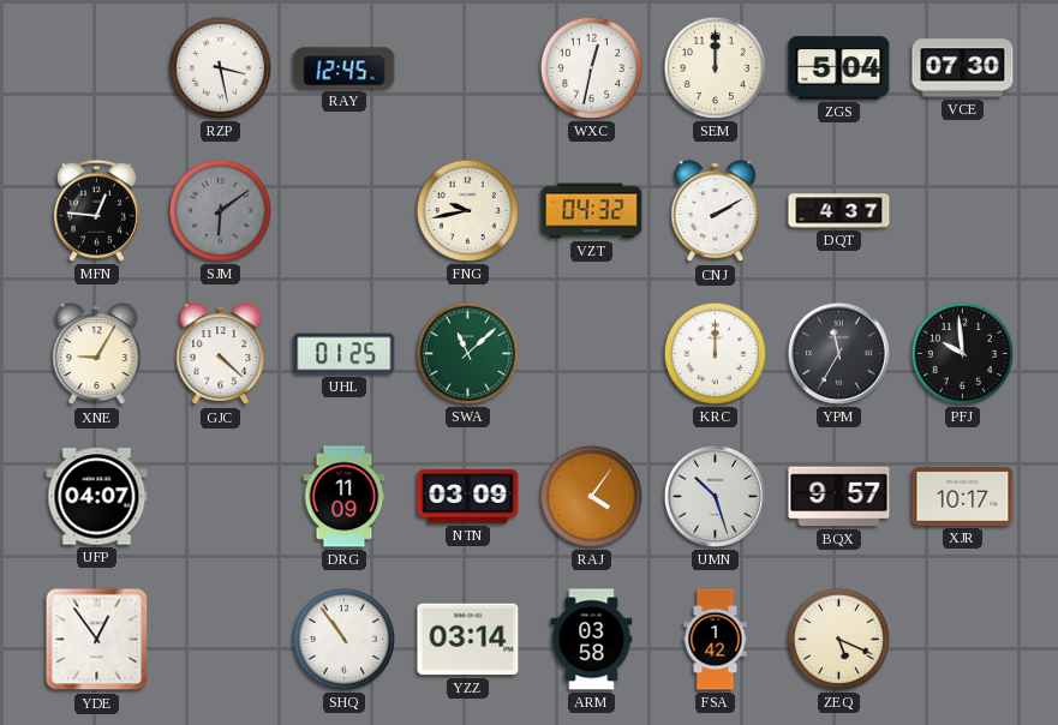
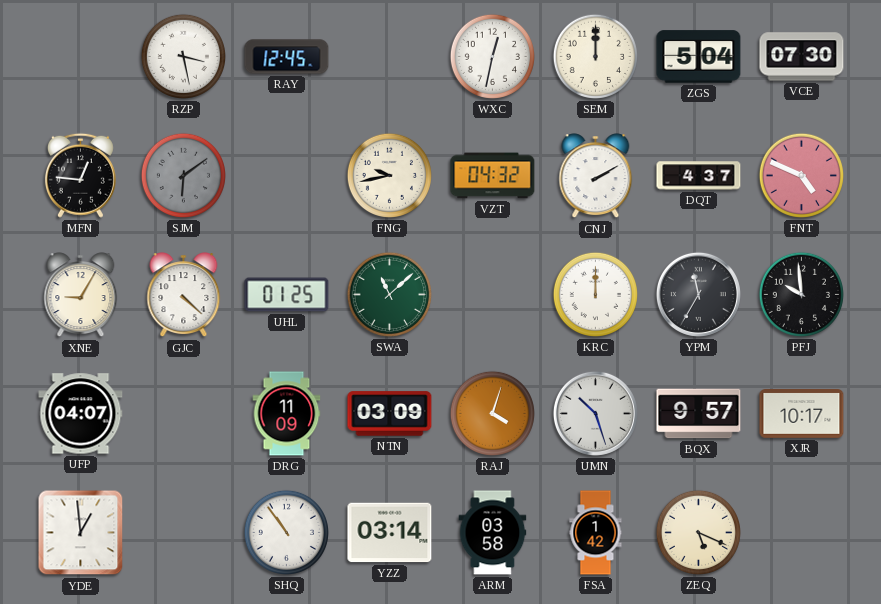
FNT: none -> 4:49 (801, 175)
RAJ: 4:06 -> 4:03 (492, 413)
YDE: 12:54 -> 12:59 (81, 533)
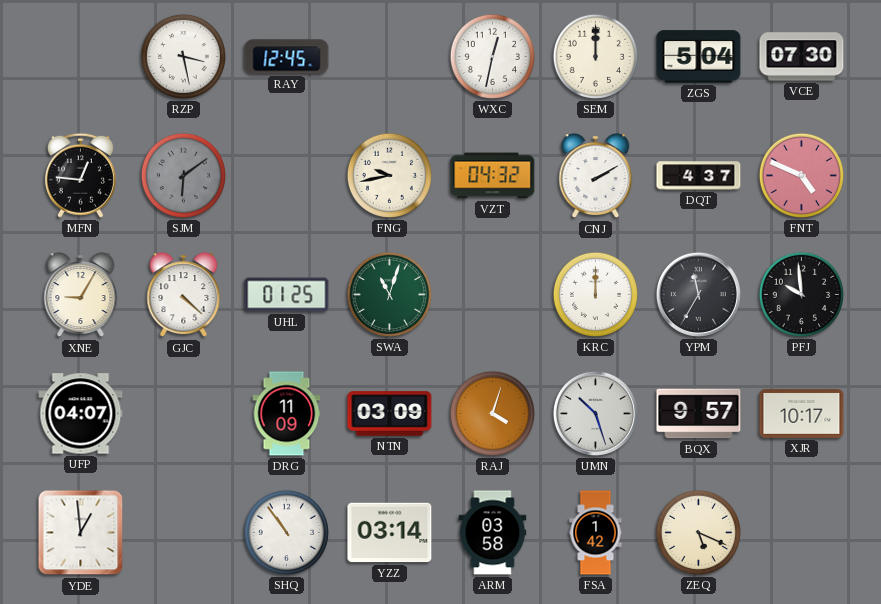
SWA: 11:08 -> 11:03 (389, 294)
